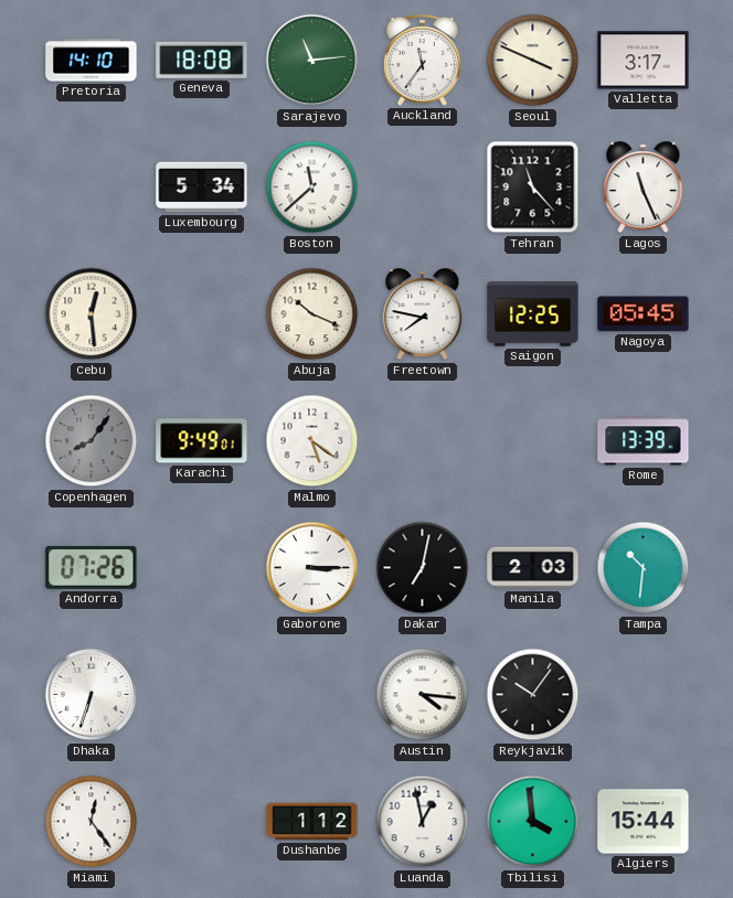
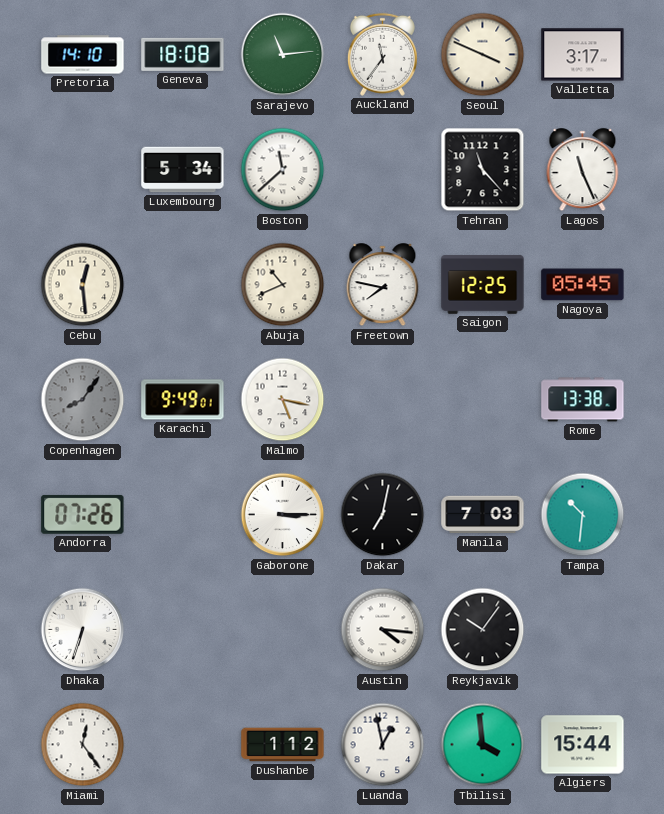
Abuja: 10:19 -> 10:41 (283, 285)
Malmo: 5:21 -> 5:17 (283, 400)
Rome: 13:39 -> 13:38 (583, 400)
Manila: 2:03 -> 7:03 (483, 515)
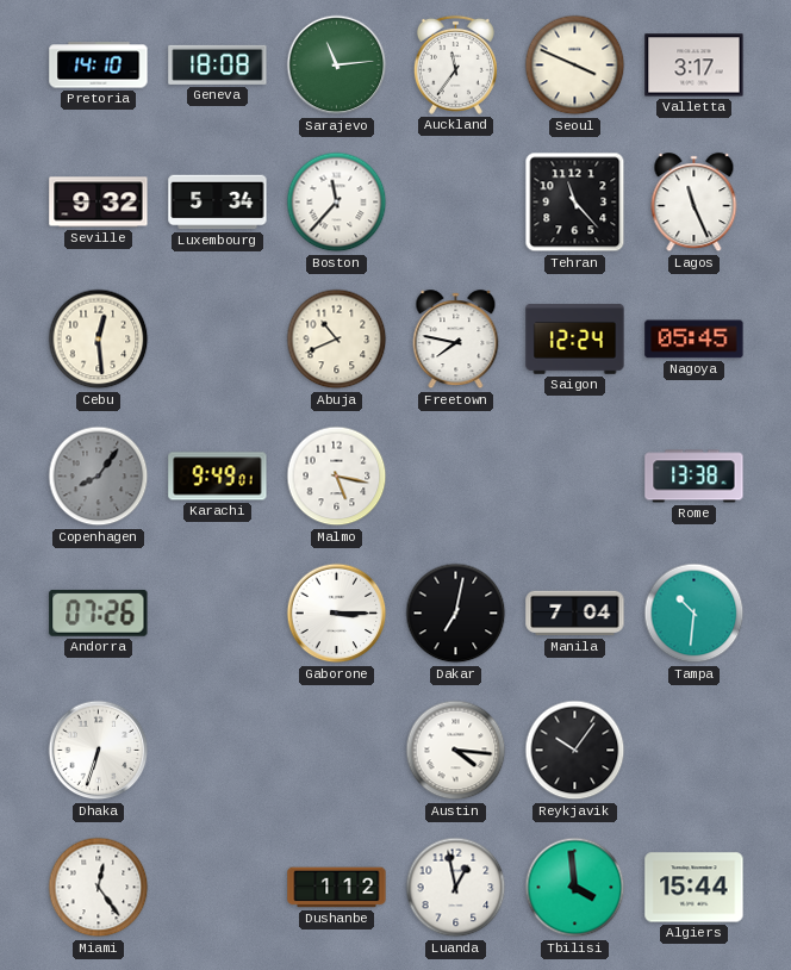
Seville: none -> 9:32 (99, 203)
Boston: 11:38 -> 11:37 (337, 203)
Saigon: 12:25 -> 12:24 (575, 340)
Manila: 7:03 -> 7:04 (575, 614)
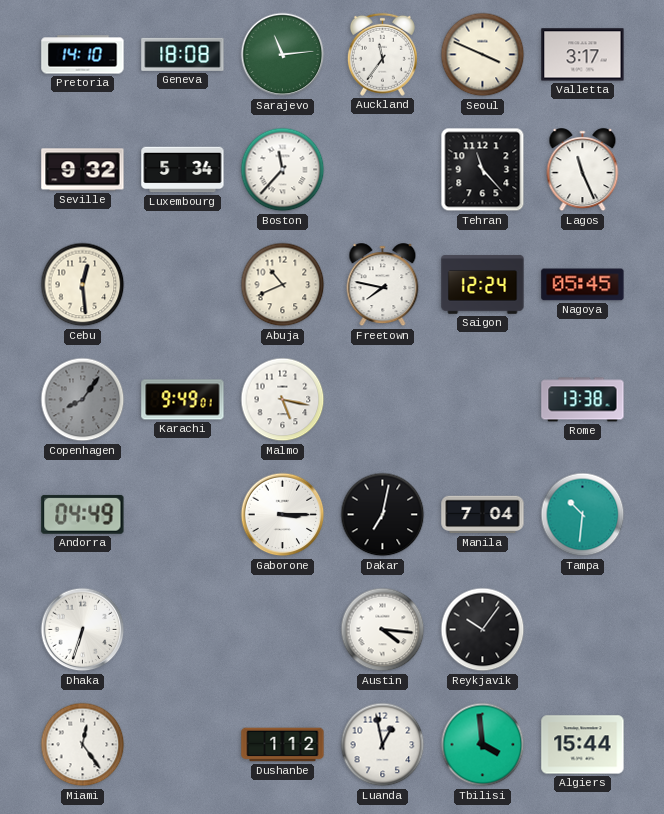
Andorra: 07:26 -> 04:49 (83, 514)
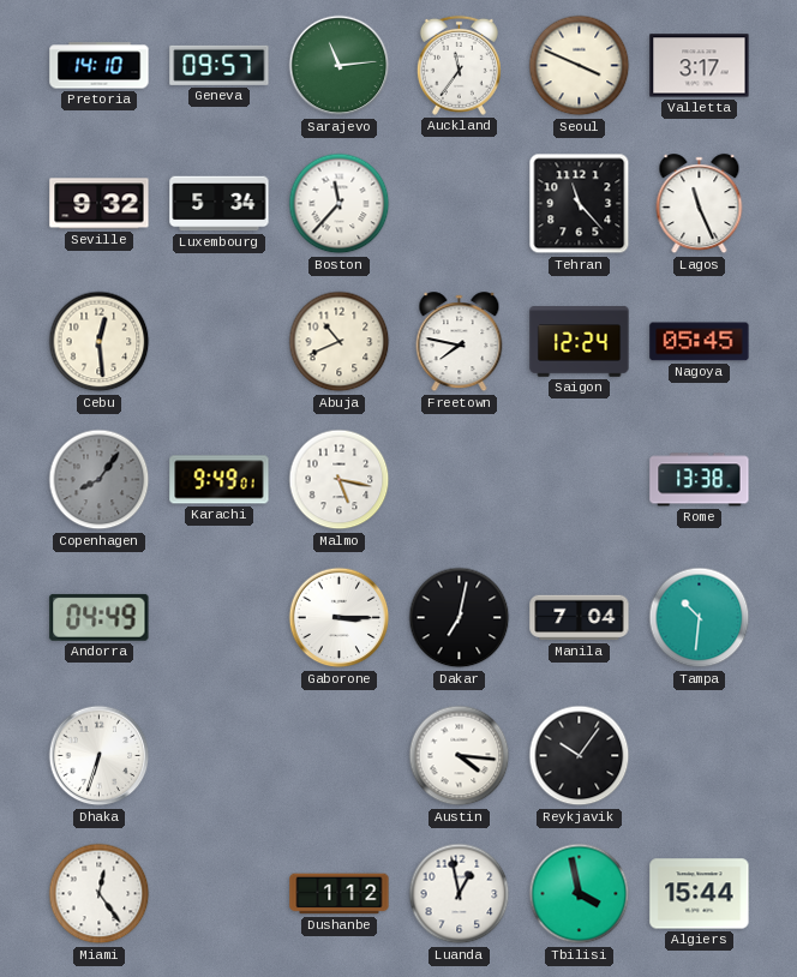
Geneva: 18:08 -> 09:57 (220, 65)
Tbilisi: 3:59 -> 3:58 (580, 894)
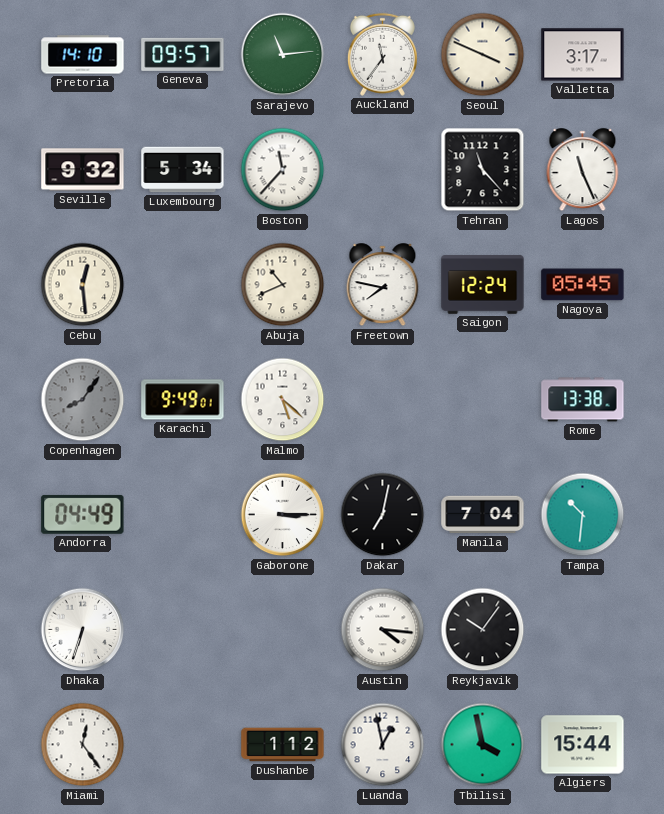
Malmo: 5:17 -> 5:22 (283, 400)
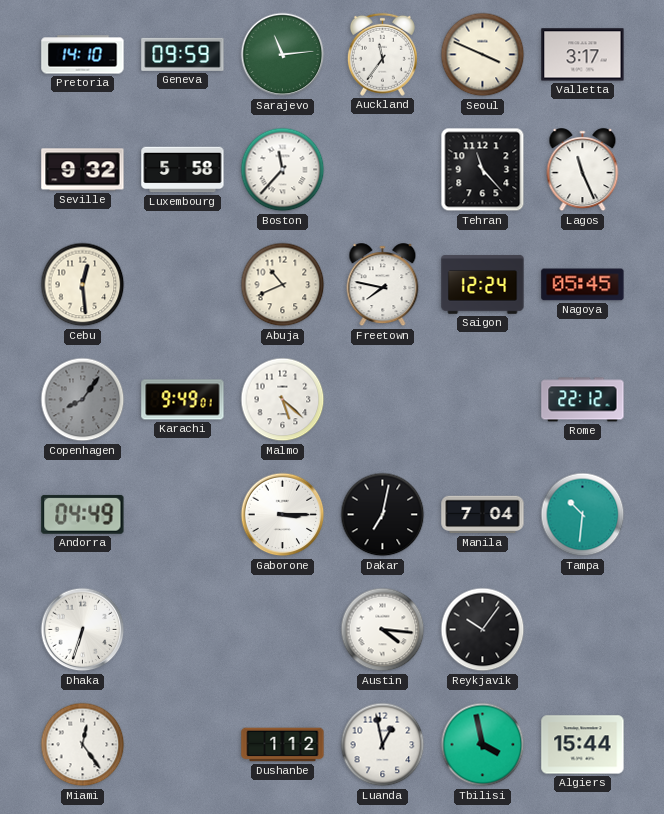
Geneva: 09:57 -> 09:59 (183, 54)
Luxembourg: 5:34 -> 5:58 (183, 170)
Rome: 13:38 -> 22:12 (583, 400)
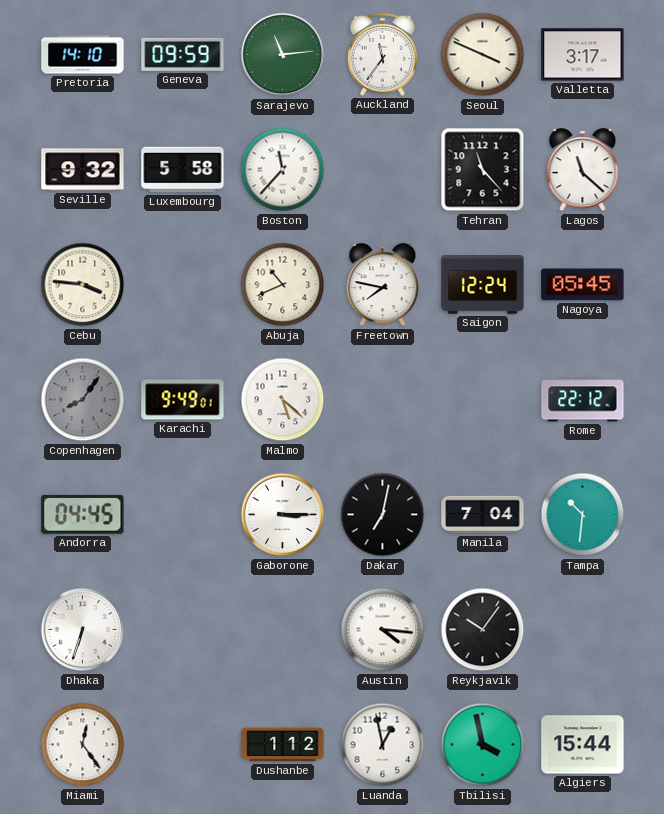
Lagos: 11:26 -> 11:22 (583, 170)
Cebu: 12:29 -> 3:46 (83, 285)
Andorra: 04:49 -> 04:45 (83, 514)
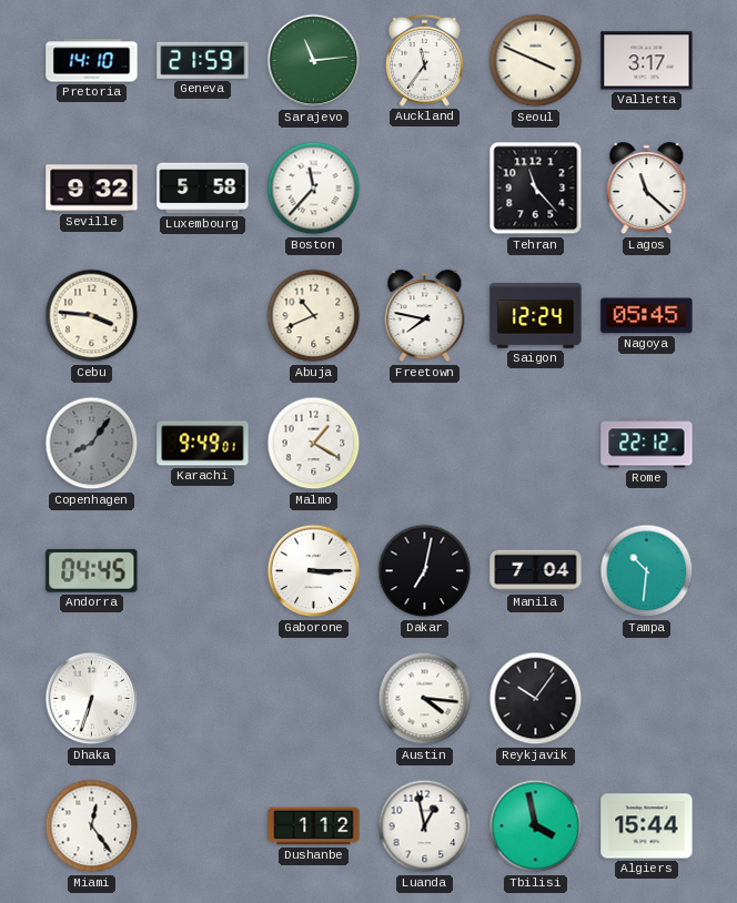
Geneva: 09:59 -> 21:59 (203, 60)
Malmo: 5:22 -> 1:20 (314, 444)
